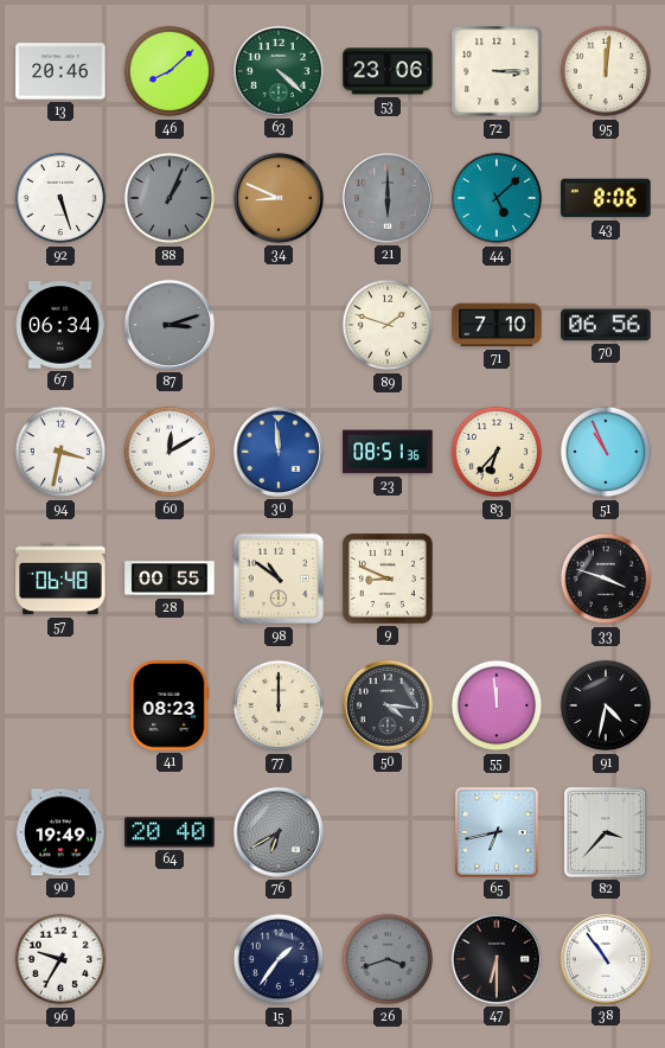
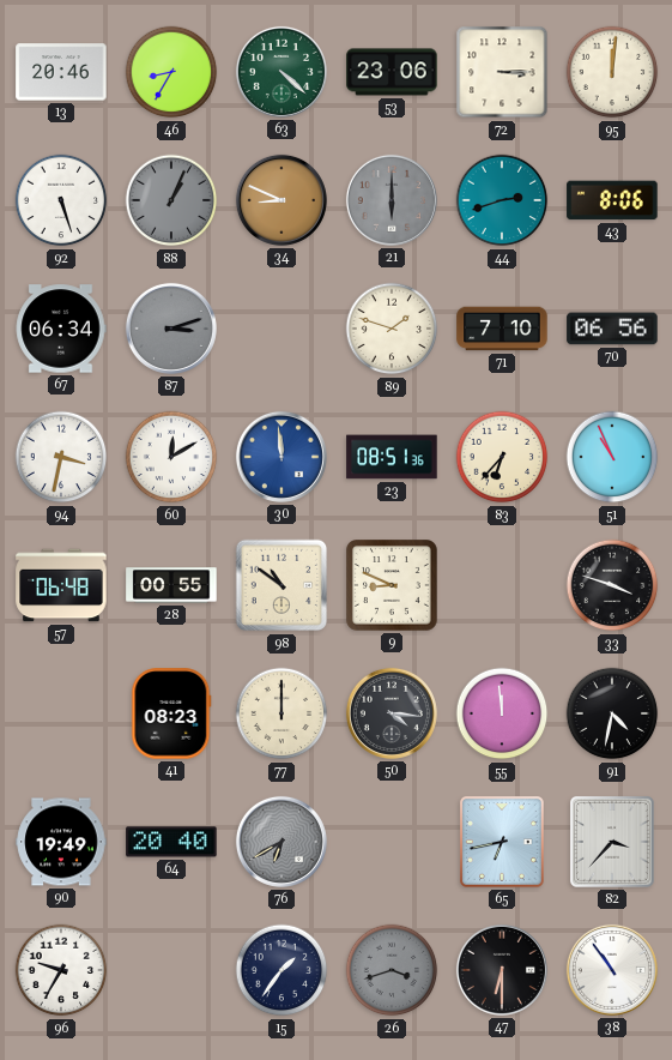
46: 8:08 -> 8:35 (171, 72)
44: 5:08 -> 2:42 (502, 200)
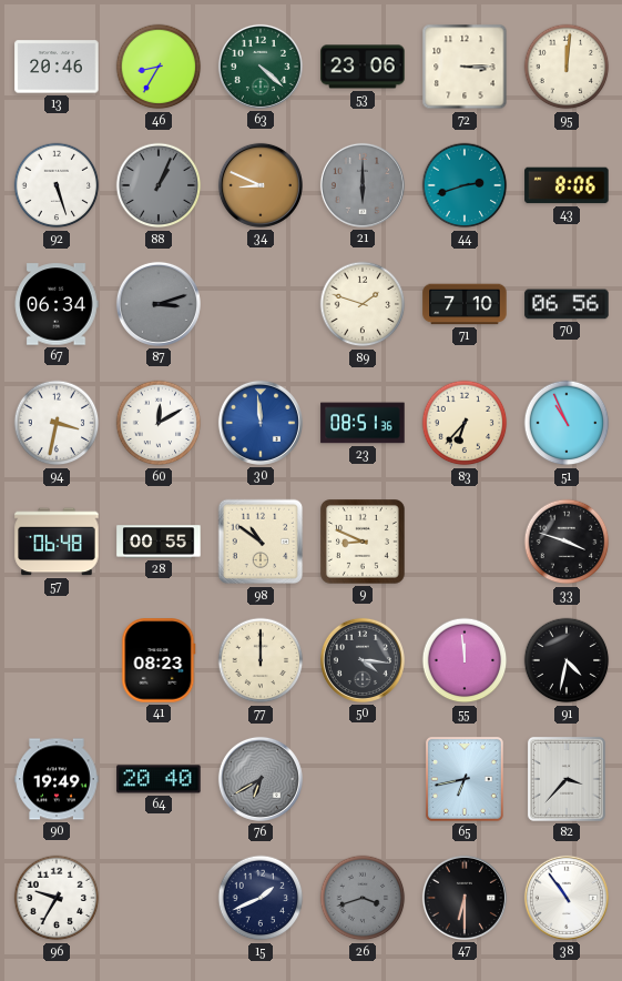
15: 1:36 -> 1:41 (261, 898)
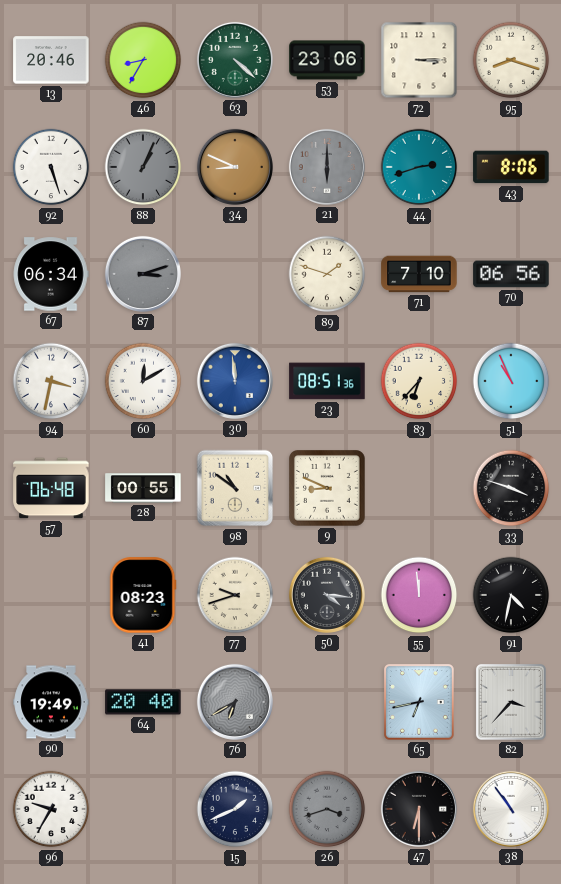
95: 12:01 -> 8:18 (511, 60)
77: 12:00 -> 9:42 (235, 595)
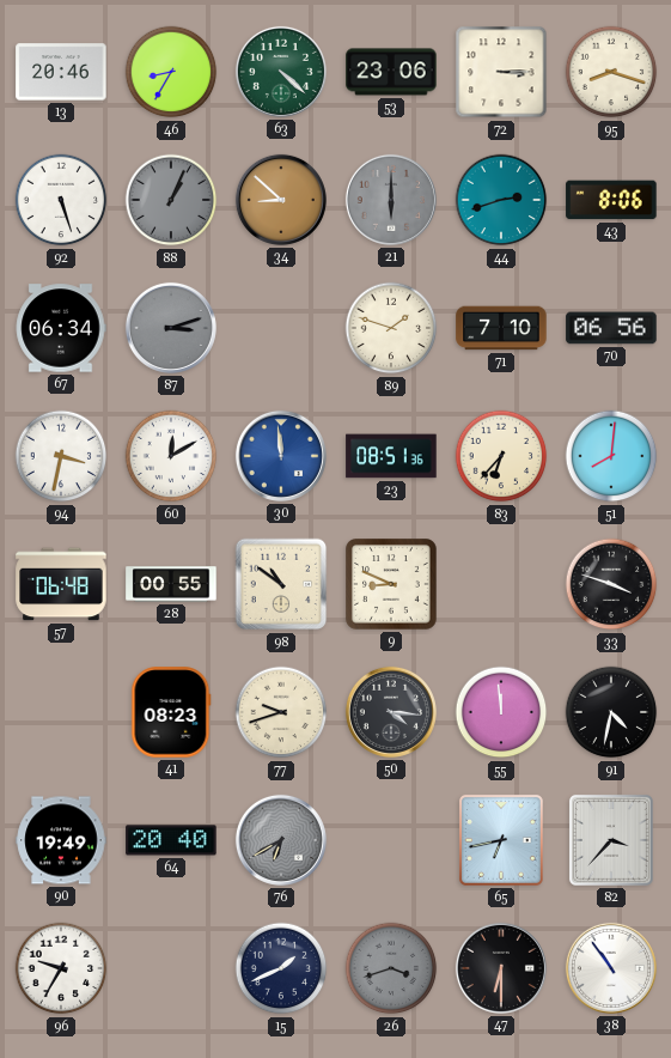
34: 8:49 -> 8:52 (281, 200)
51: 10:56 -> 8:01 (611, 456)
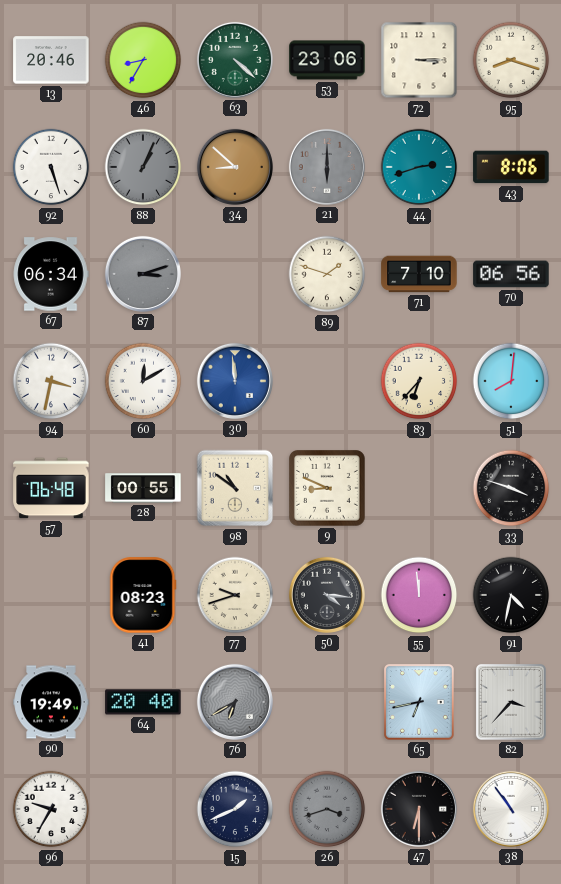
23: 08:51 -> none (391, 456)
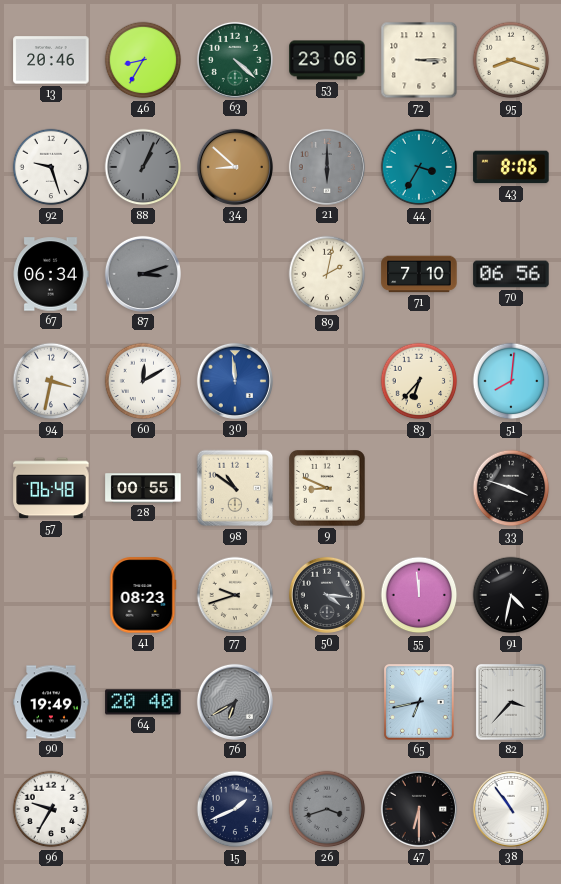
92: 5:27 -> 9:27 (51, 167)
44: 2:42 -> 3:35 (419, 167)
89: 1:48 -> 2:02 (327, 274)
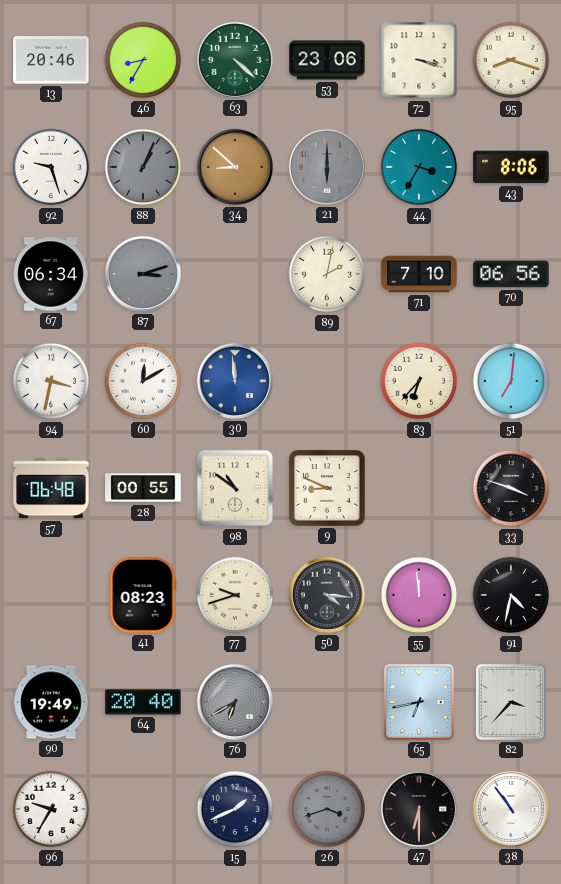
72: 3:15 -> 3:18 (419, 60)
51: 8:01 -> 7:01 (511, 381)
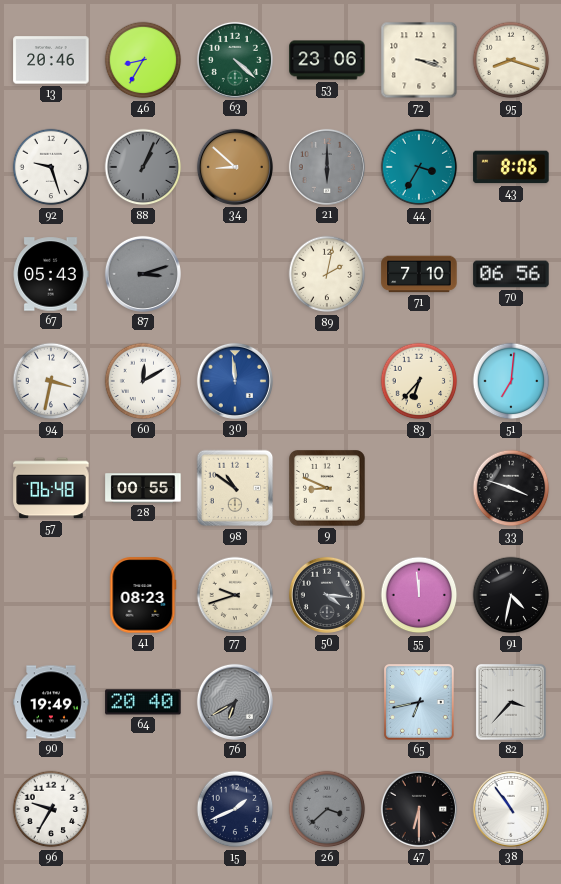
67: 06:34 -> 05:43 (51, 274)
26: 3:42 -> 3:38 (327, 809)
